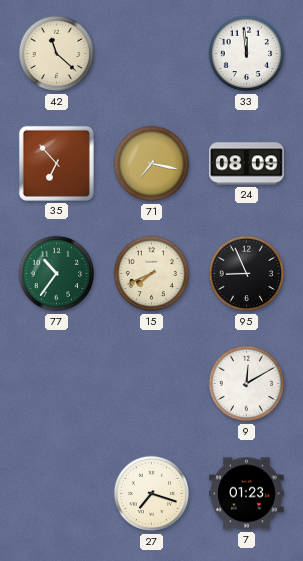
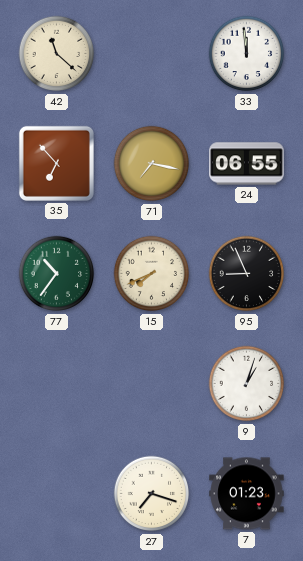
24: 08:09 -> 06:55 (247, 164)
9: 12:10 -> 1:03 (247, 384)
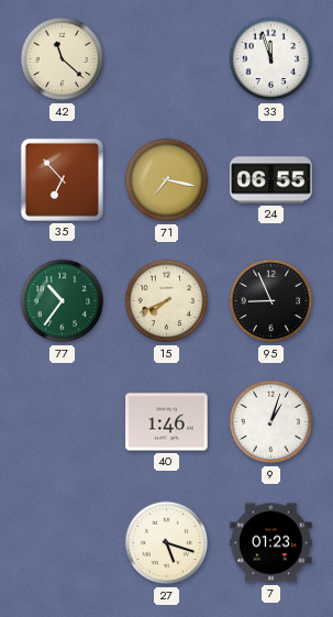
33: 11:59 -> 11:57 (271, 59)
40: none -> 1:46 (167, 422)
27: 7:18 -> 5:18 (167, 543)
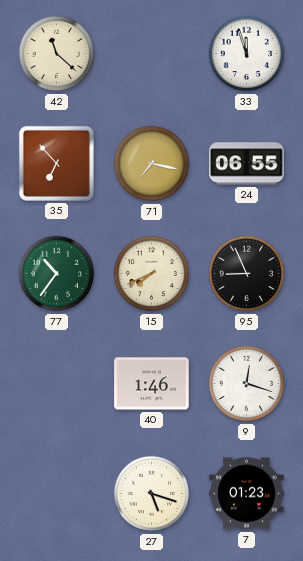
9: 1:03 -> 12:18 (247, 384)
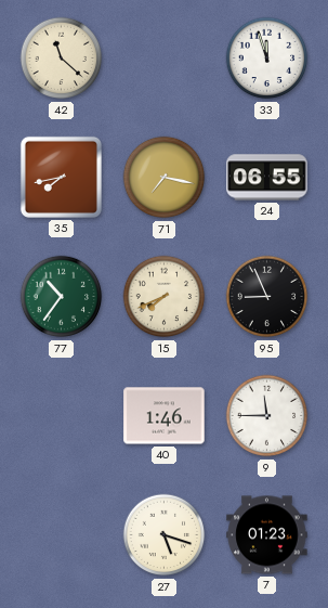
35: 6:53 -> 7:43 (61, 177)
9: 12:18 -> 11:45 (267, 416)
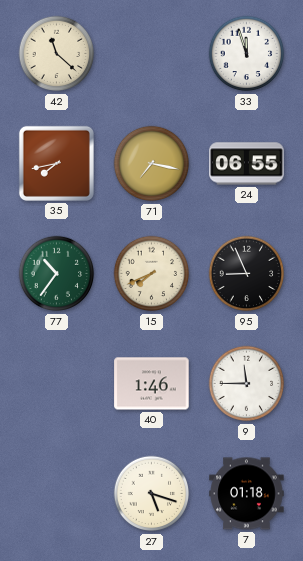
7: 01:23 -> 01:18 (247, 494)
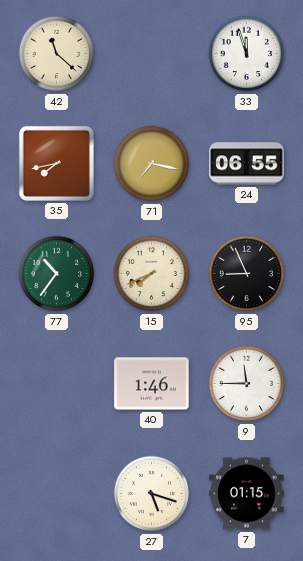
7: 01:18 -> 01:15 (247, 494)
